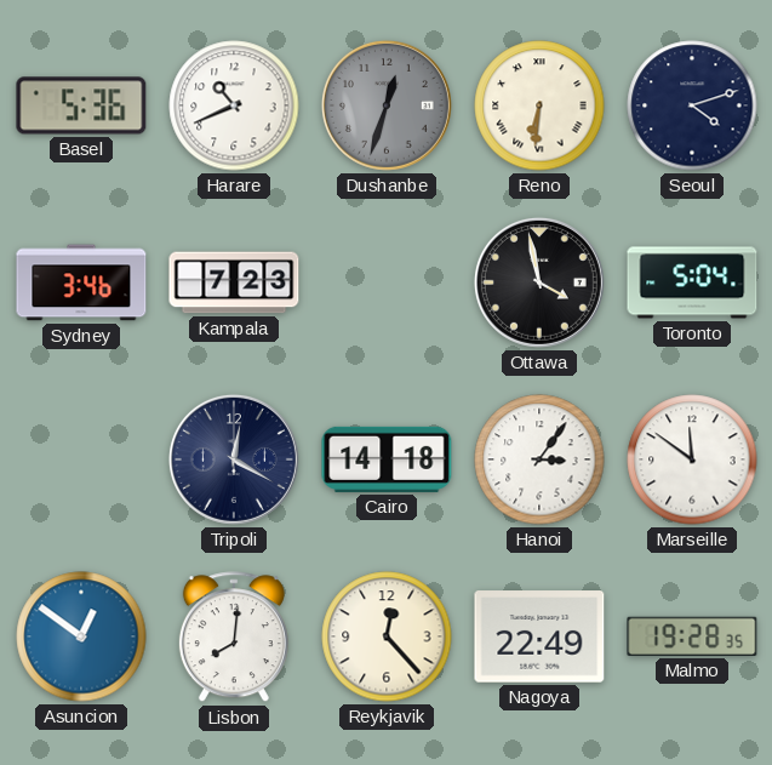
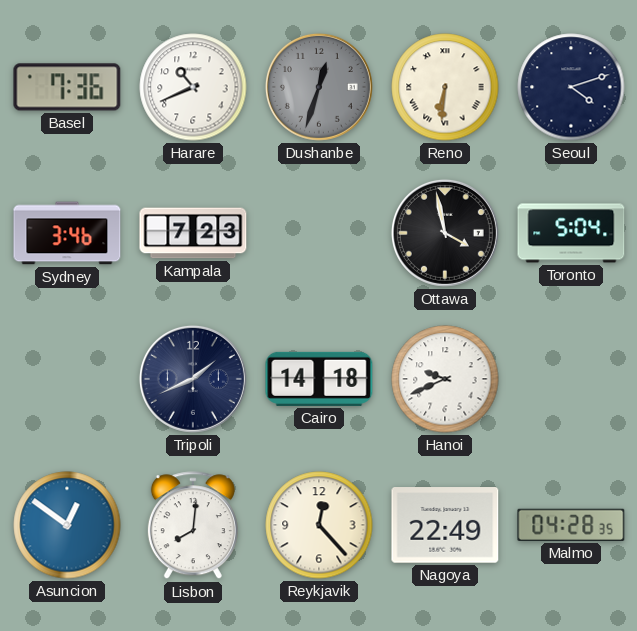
Basel: 5:36 -> 7:36 (67, 87)
Tripoli: 12:20 -> 1:41 (193, 379)
Hanoi: 3:06 -> 9:41 (445, 379)
Marseille: 11:51 -> none (692, 459)
Malmo: 19:28 -> 04:28 (571, 525)
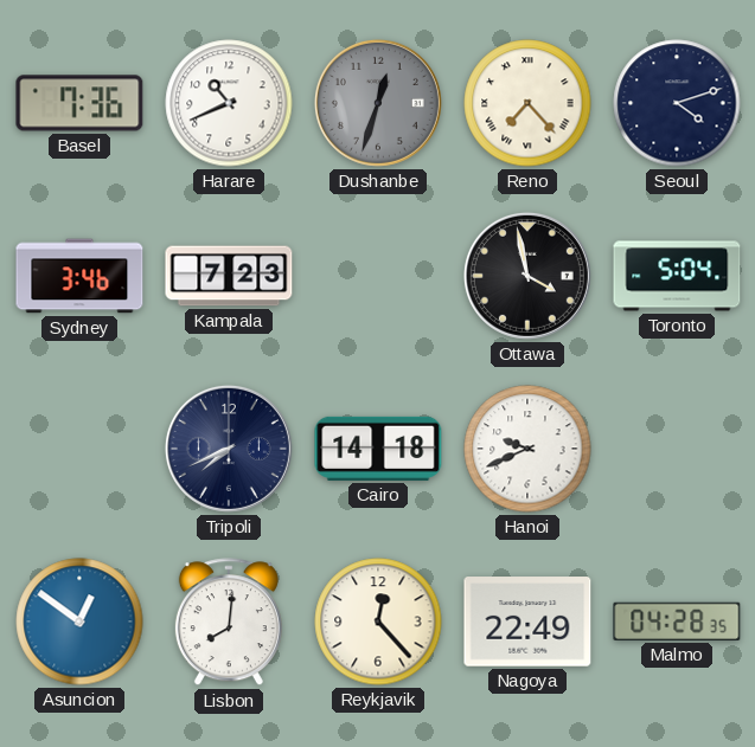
Reno: 6:31 -> 7:23 (527, 103)
Tripoli: 1:41 -> 7:41 (229, 449)
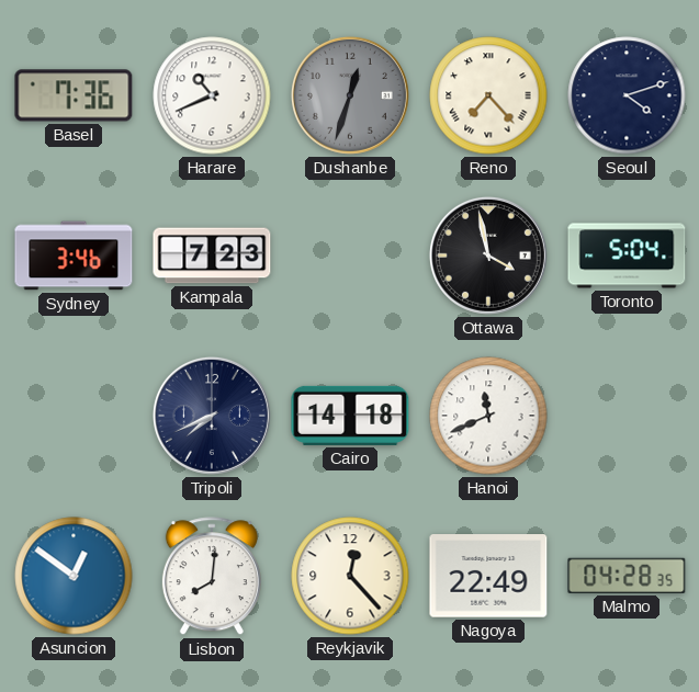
Hanoi: 9:41 -> 11:41 (488, 416)
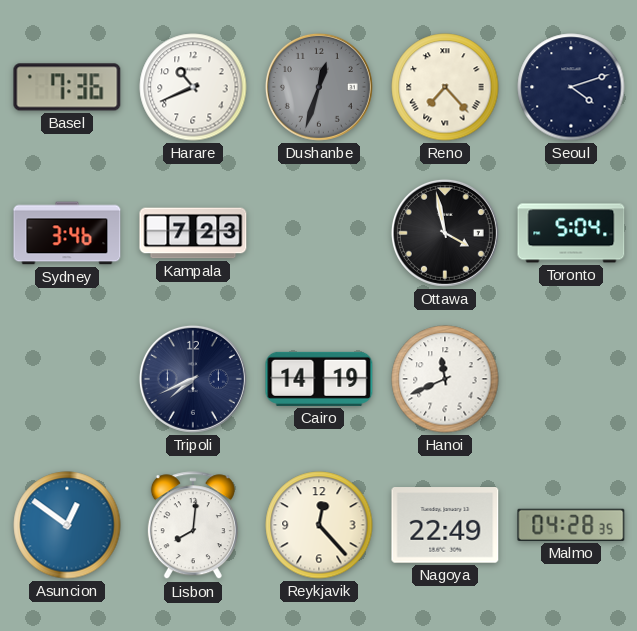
Cairo: 14:18 -> 14:19 (319, 379)
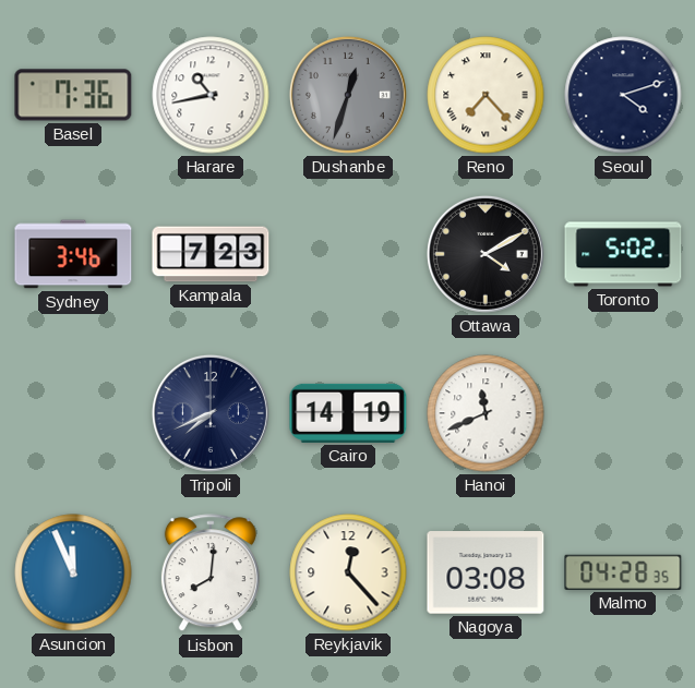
Harare: 10:41 -> 10:43 (211, 95)
Ottawa: 3:58 -> 4:10 (486, 254)
Toronto: 5:04 -> 5:02 (623, 254)
Asuncion: 12:51 -> 11:56 (73, 572)
Nagoya: 22:49 -> 03:08 (486, 572)
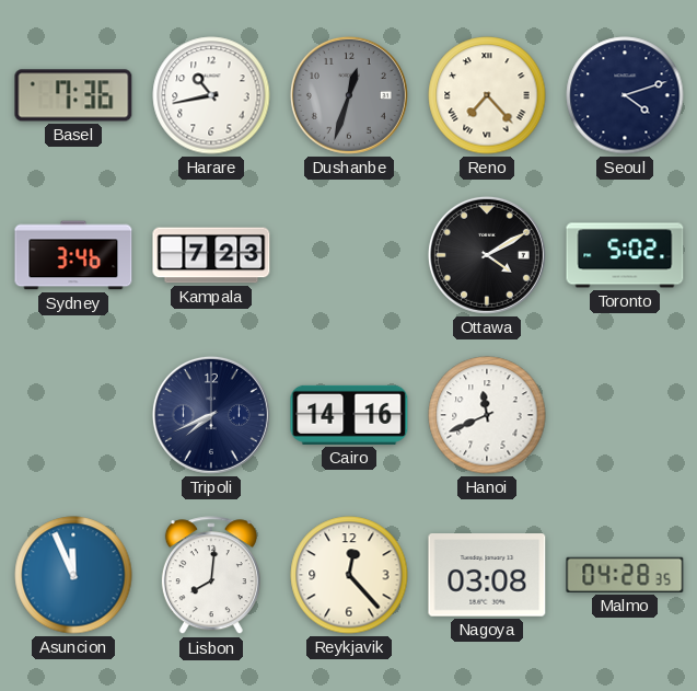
Cairo: 14:19 -> 14:16 (349, 415)
